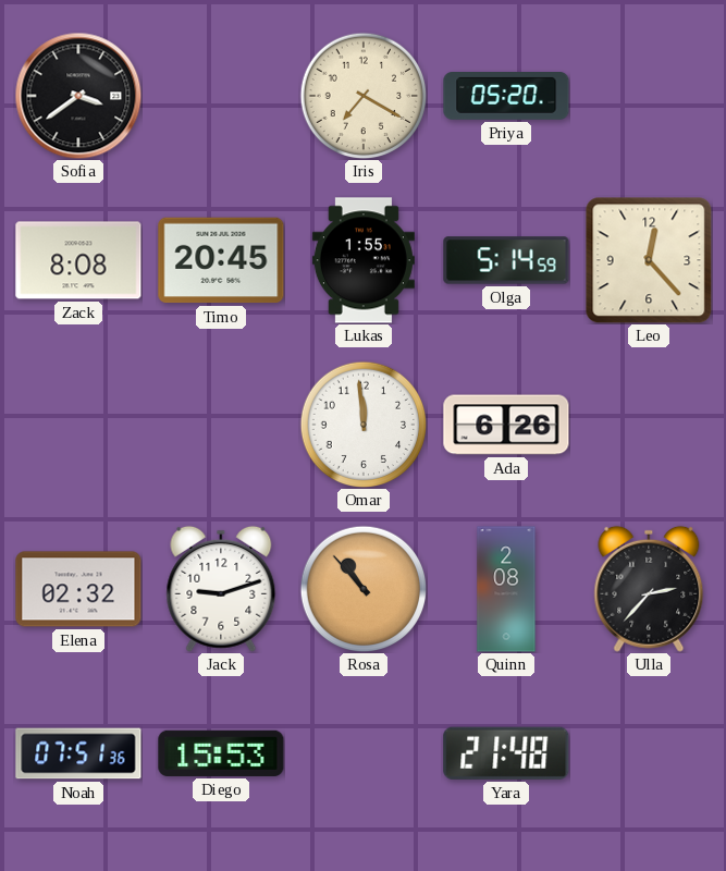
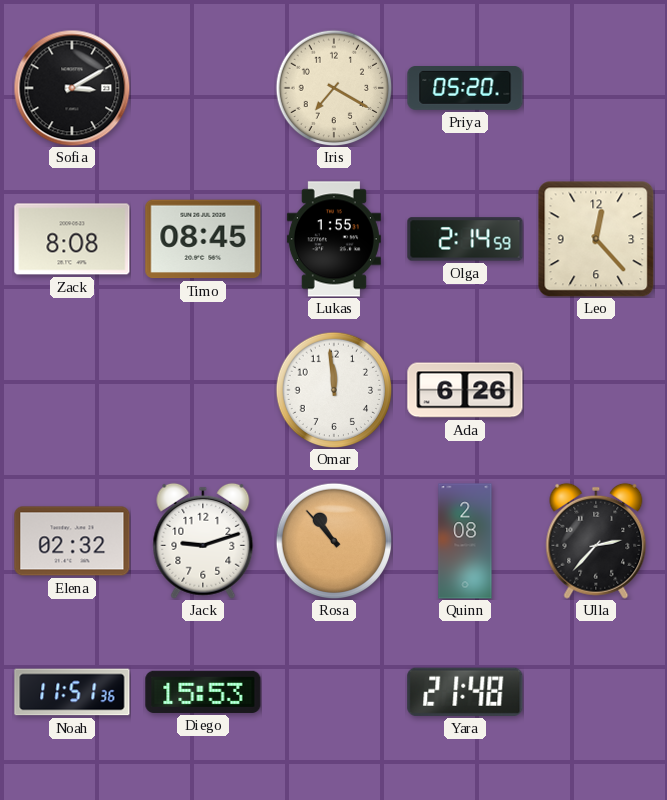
Sofia: 3:39 -> 3:10 (72, 88)
Timo: 20:45 -> 08:45 (203, 239)
Olga: 5:14 -> 2:14 (465, 239)
Noah: 07:51 -> 11:51 (72, 692)
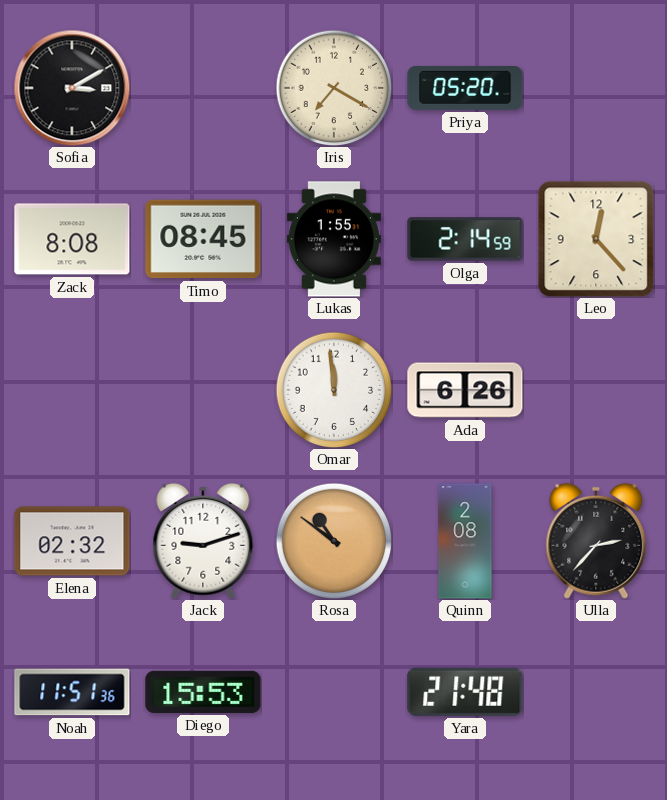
Rosa: 10:53 -> 10:51 (334, 541)
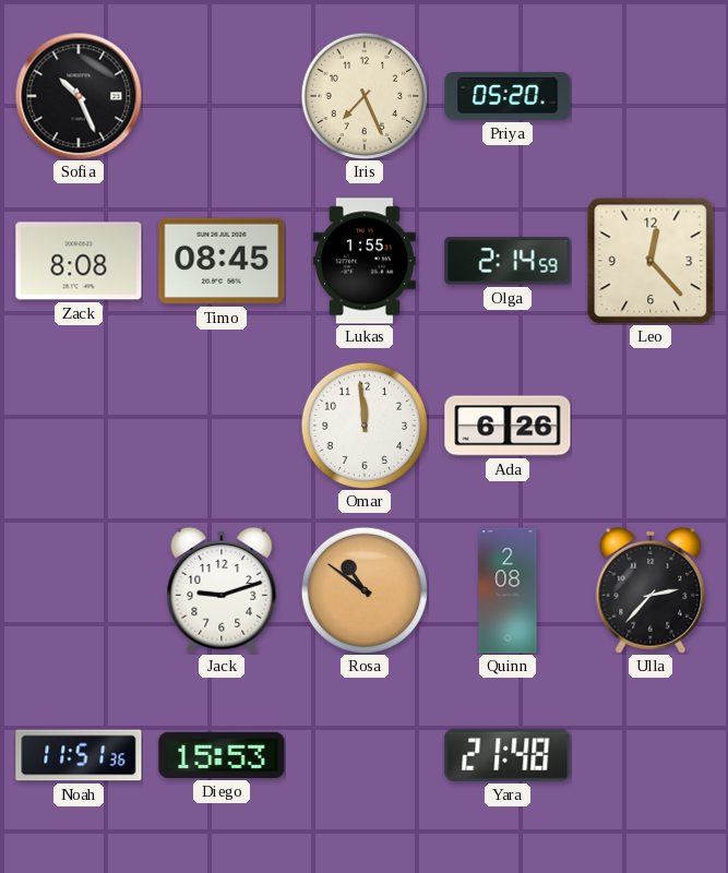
Sofia: 3:10 -> 10:26 (79, 96)
Iris: 7:20 -> 7:26 (365, 96)
Elena: 02:32 -> none (72, 541)
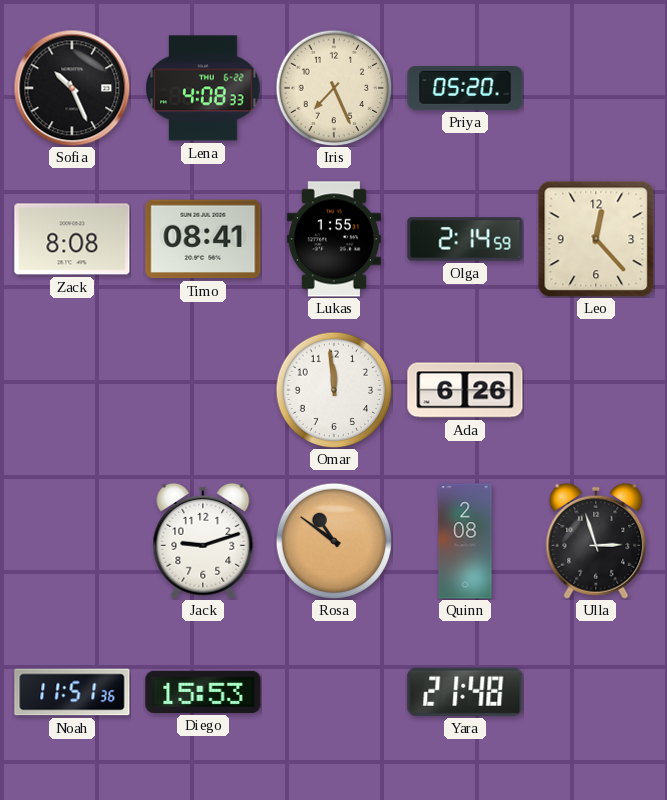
Lena: none -> 4:08 (203, 88)
Timo: 08:45 -> 08:41 (203, 239)
Ulla: 2:37 -> 2:57 (596, 541)
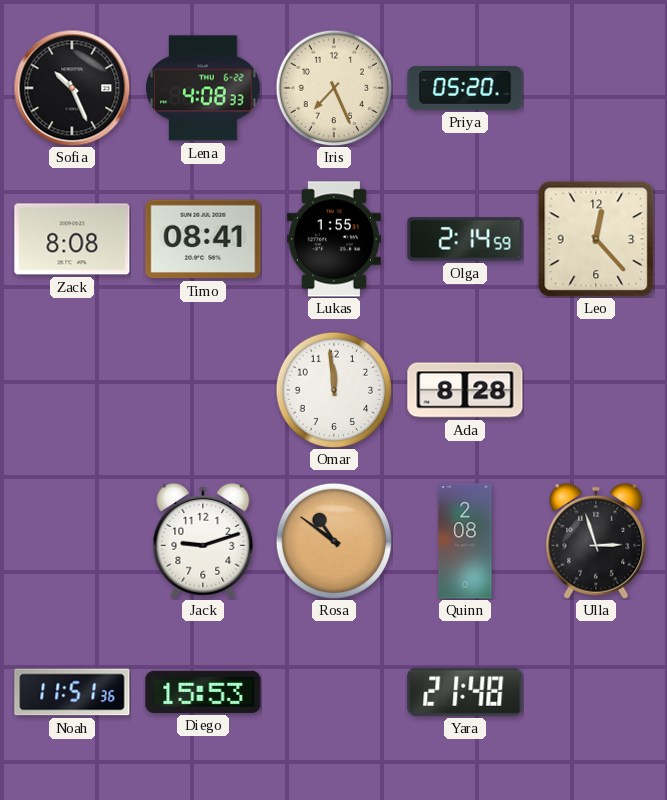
Ada: 6:26 -> 8:28 (465, 390)
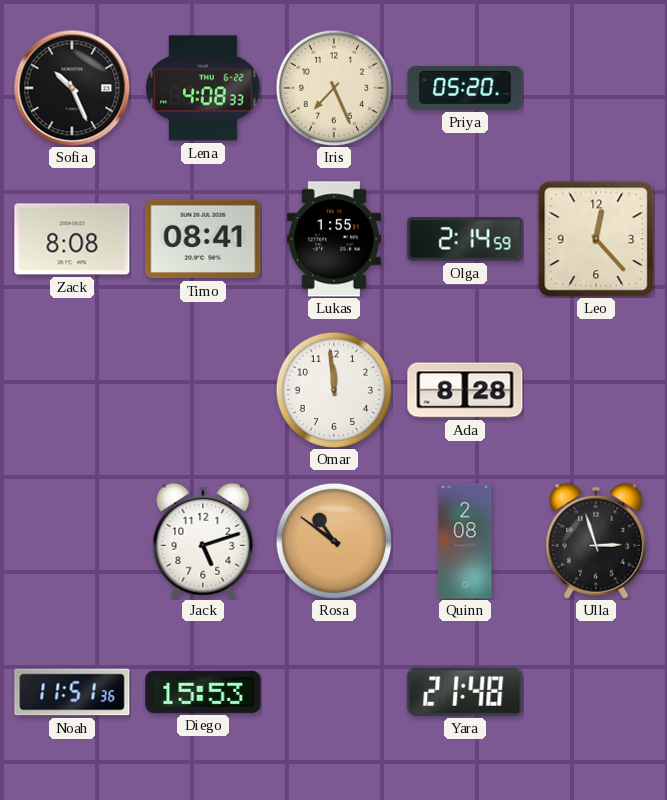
Jack: 9:12 -> 5:12 (203, 541)
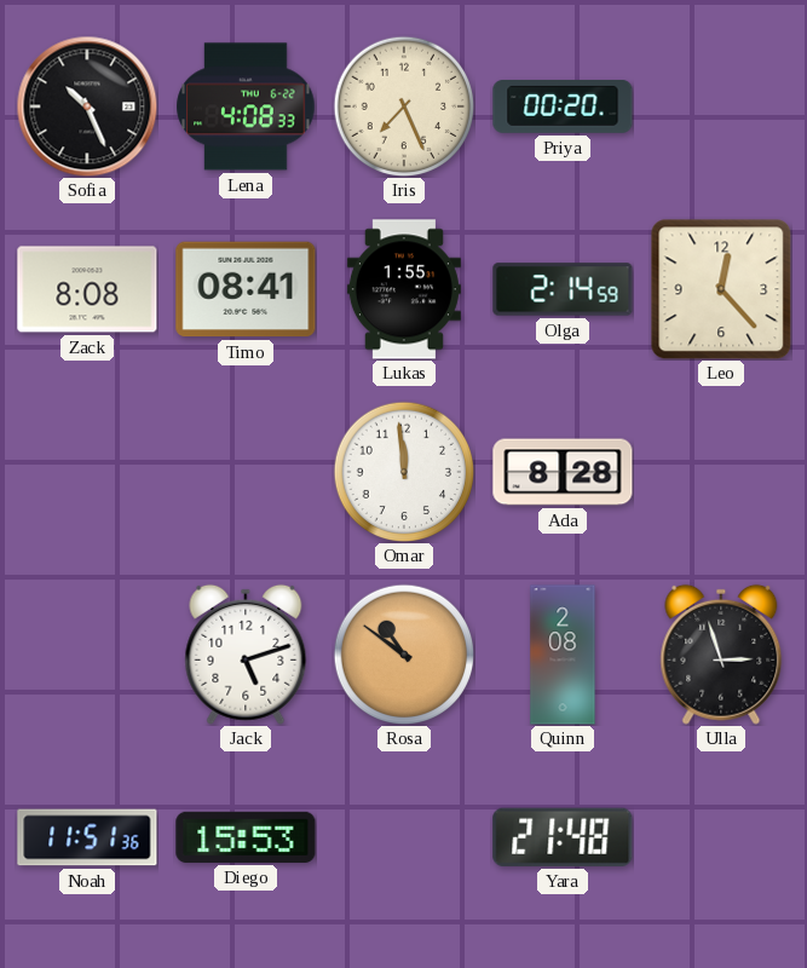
Priya: 05:20 -> 00:20 (563, 108)
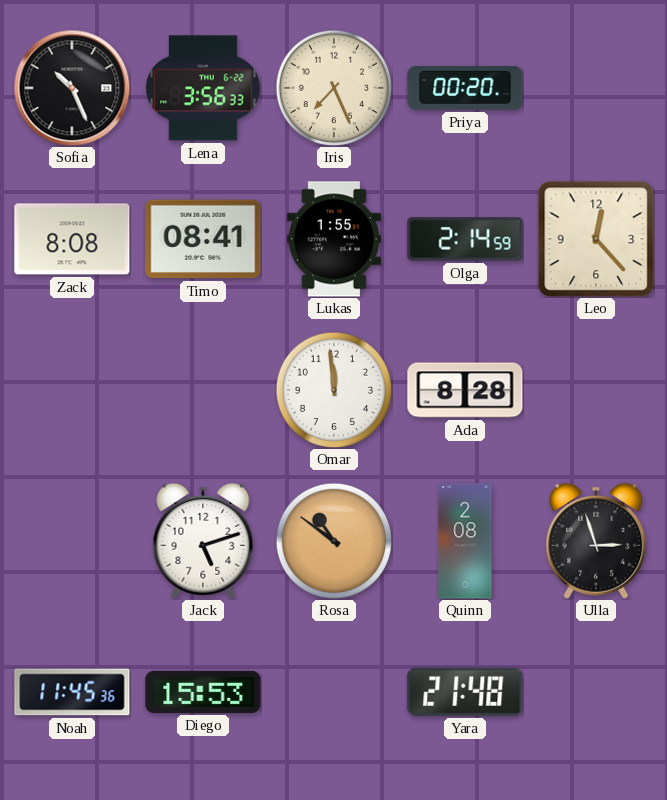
Lena: 4:08 -> 3:56 (203, 88)
Noah: 11:51 -> 11:45 (72, 692)
